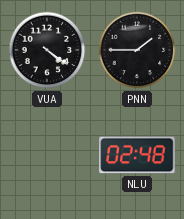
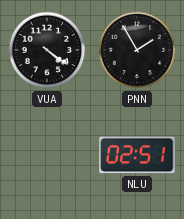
PNN: 1:45 -> 1:55 (137, 50)
NLU: 02:48 -> 02:51 (137, 155)
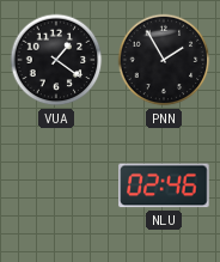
VUA: 4:21 -> 1:21 (56, 60)
NLU: 02:51 -> 02:46 (164, 185)
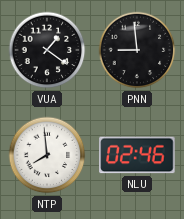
PNN: 1:55 -> 8:59 (137, 50)
NTP: none -> 7:59 (47, 155)
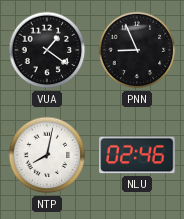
PNN: 8:59 -> 8:56 (137, 50)
NTP: 7:59 -> 8:02 (47, 155)
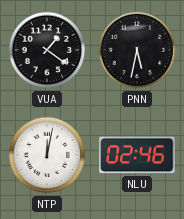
PNN: 8:56 -> 5:32 (137, 50)
NTP: 8:02 -> 12:02 (47, 155)
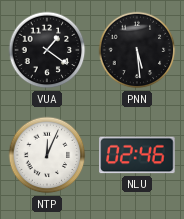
PNN: 5:32 -> 5:29 (137, 50)
NTP: 12:02 -> 12:04 (47, 155)
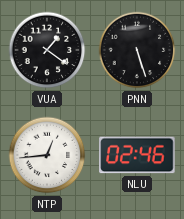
PNN: 5:29 -> 5:27 (137, 50)
NTP: 12:04 -> 12:44 (47, 155)
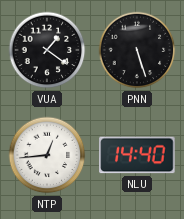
NLU: 02:46 -> 14:40 (137, 155)
